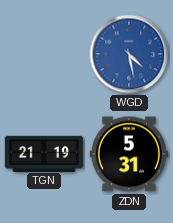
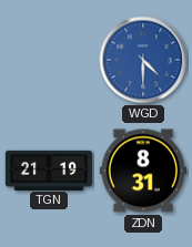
WGD: 4:28 -> 4:30 (143, 60)
ZDN: 5:31 -> 8:31 (143, 171)
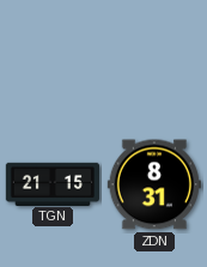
WGD: 4:30 -> none (143, 60)
TGN: 21:19 -> 21:15 (51, 183)
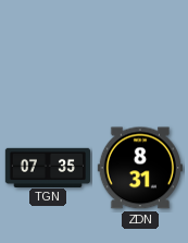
TGN: 21:15 -> 07:35 (47, 167)
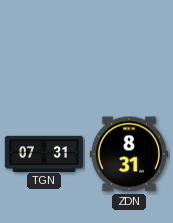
TGN: 07:35 -> 07:31 (43, 153)
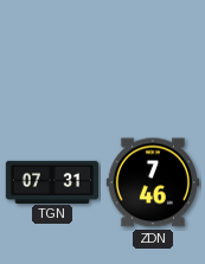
ZDN: 8:31 -> 7:46 (153, 182)
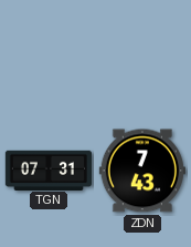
ZDN: 7:46 -> 7:43 (142, 171)
